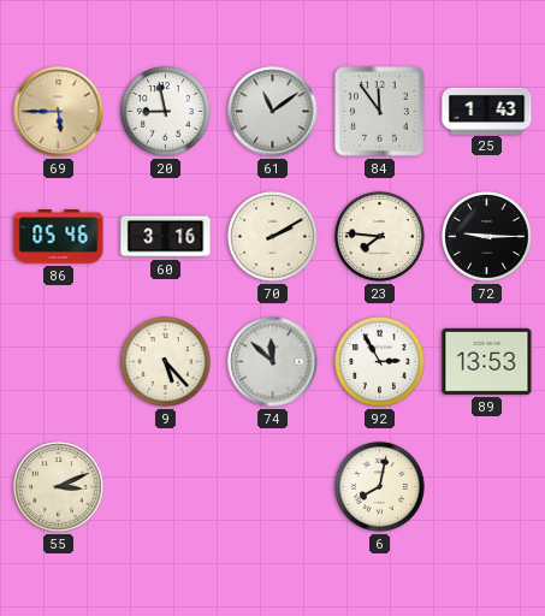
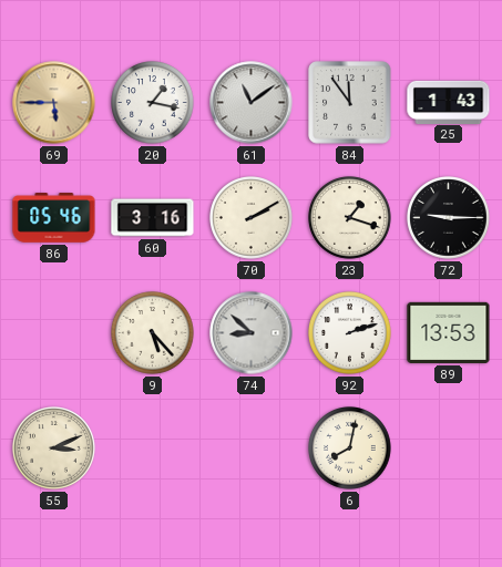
20: 8:58 -> 1:17 (153, 103)
23: 7:46 -> 1:18 (350, 218)
74: 11:52 -> 8:52 (252, 333)
92: 2:55 -> 2:12 (350, 333)
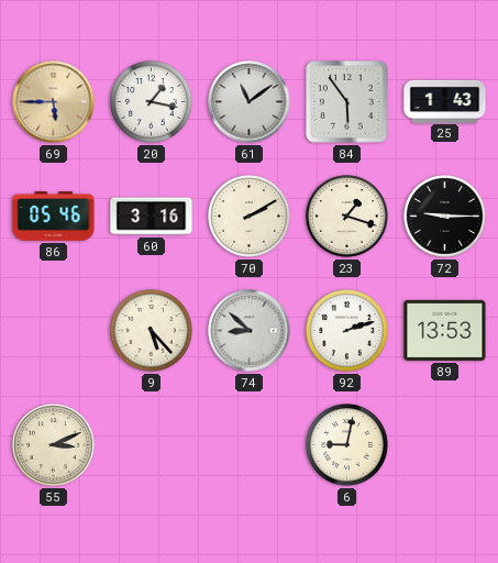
84: 11:54 -> 5:54 (347, 102)
6: 8:02 -> 9:02 (347, 445)
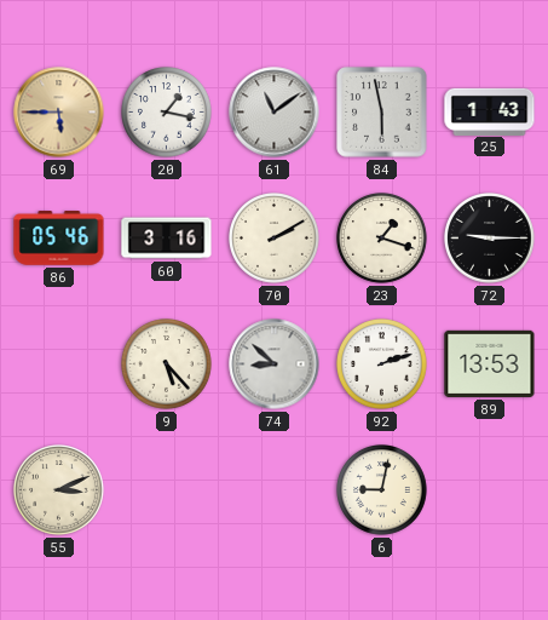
84: 5:54 -> 5:58 (382, 113)
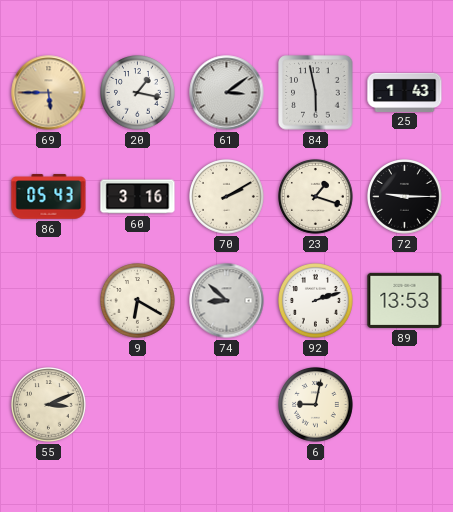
61: 11:09 -> 3:09 (227, 93)
86: 05:46 -> 05:43 (49, 197)
9: 5:23 -> 6:20 (138, 301)
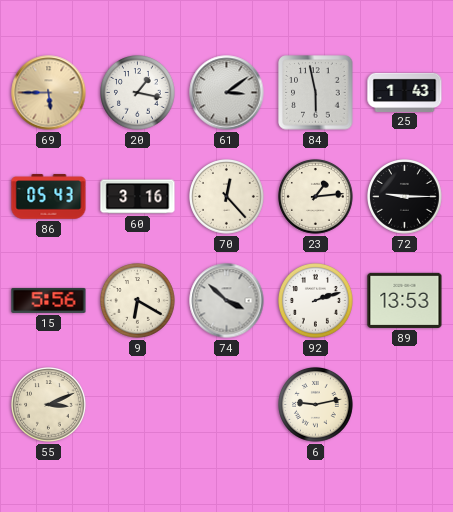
70: 2:10 -> 12:23 (227, 197)
23: 1:18 -> 1:14 (316, 197)
15: none -> 5:56 (49, 300)
74: 8:52 -> 3:52 (227, 301)
6: 9:02 -> 9:13 (316, 405)
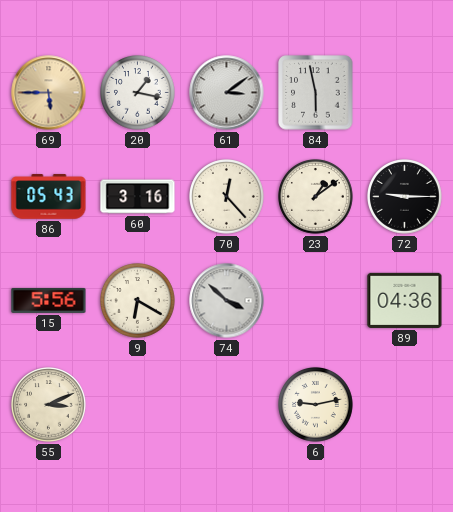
25: 1:43 -> none (405, 92)
23: 1:14 -> 1:09 (316, 197)
92: 2:12 -> none (316, 301)
89: 13:53 -> 04:36 (405, 300)
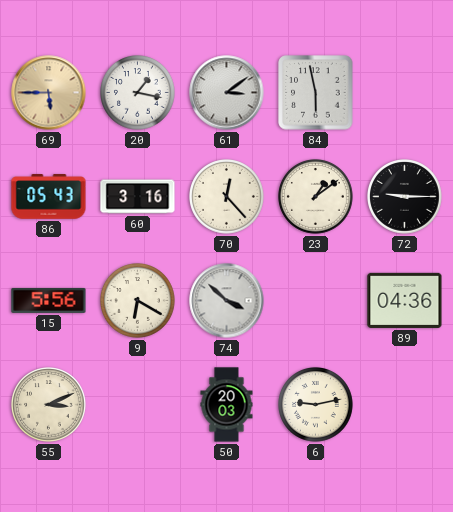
50: none -> 20:03 (227, 405)
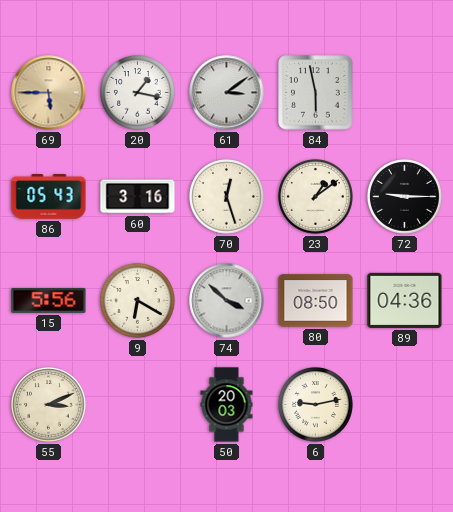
70: 12:23 -> 12:27 (227, 197)
80: none -> 08:50 (316, 301)
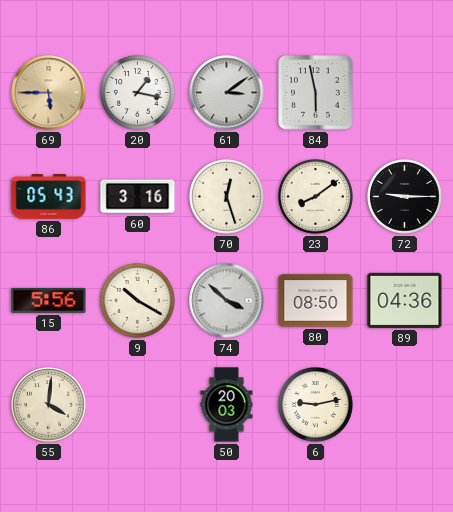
23: 1:09 -> 8:09 (316, 197)
9: 6:20 -> 10:20 (138, 301)
55: 3:11 -> 4:01 (49, 405)
